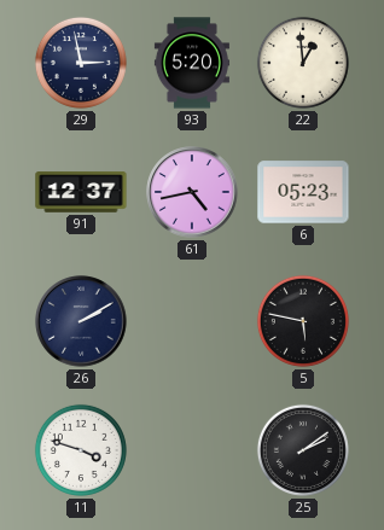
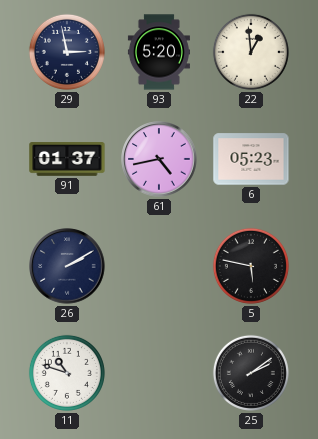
91: 12:37 -> 01:37 (67, 159)
11: 3:48 -> 10:48 (67, 373)
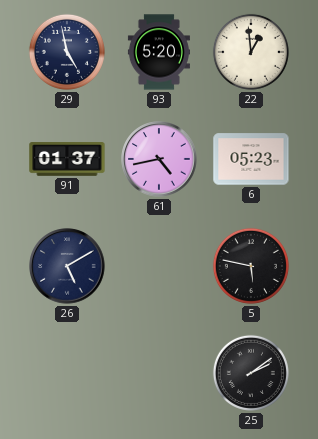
29: 2:58 -> 4:58 (67, 52)
26: 2:10 -> 5:10 (67, 266)
11: 10:48 -> none (67, 373)
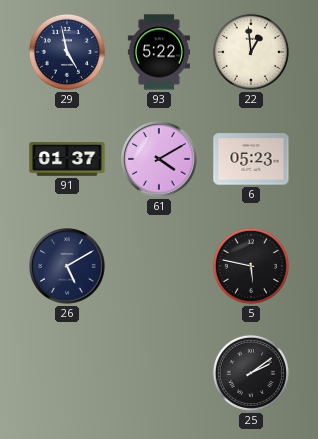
93: 5:20 -> 5:22 (159, 52)
61: 4:43 -> 4:10 (159, 159)
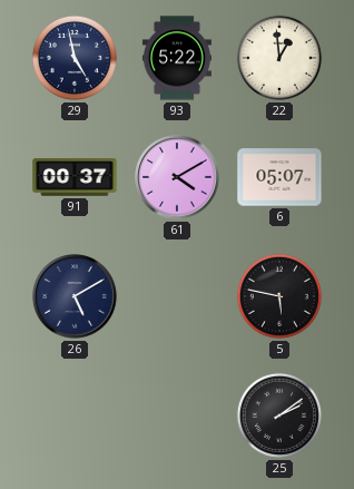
91: 01:37 -> 00:37 (75, 177)
6: 05:23 -> 05:07 (279, 177)
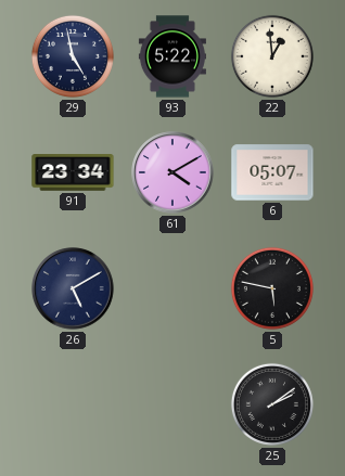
91: 00:37 -> 23:34 (73, 172)
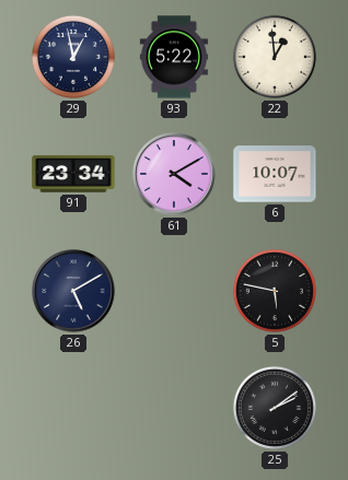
29: 4:58 -> 12:58 (73, 57)
6: 05:07 -> 10:07 (275, 174)
